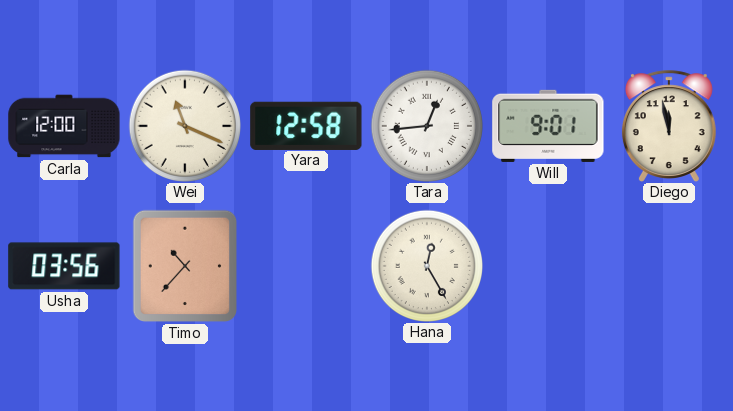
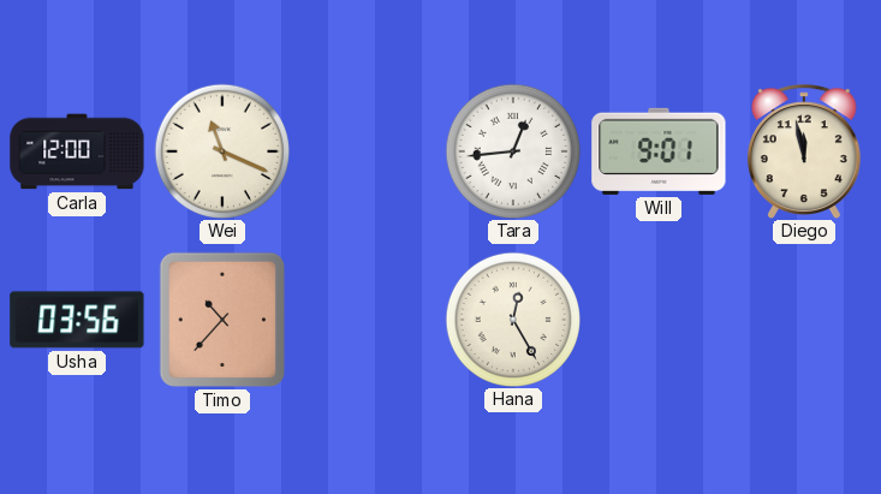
Yara: 12:58 -> none (306, 125)
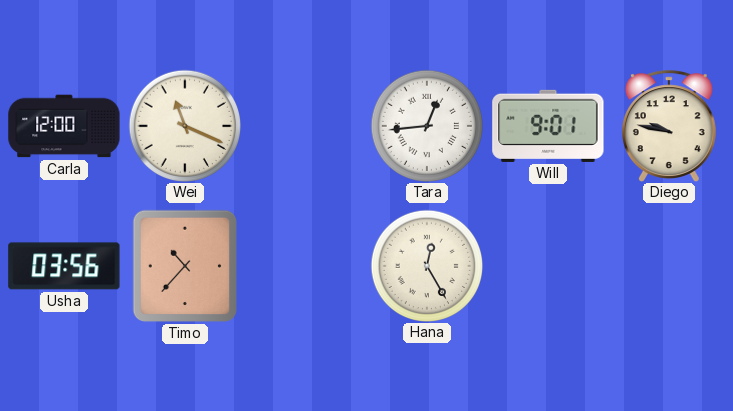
Diego: 11:58 -> 9:47 (669, 126)
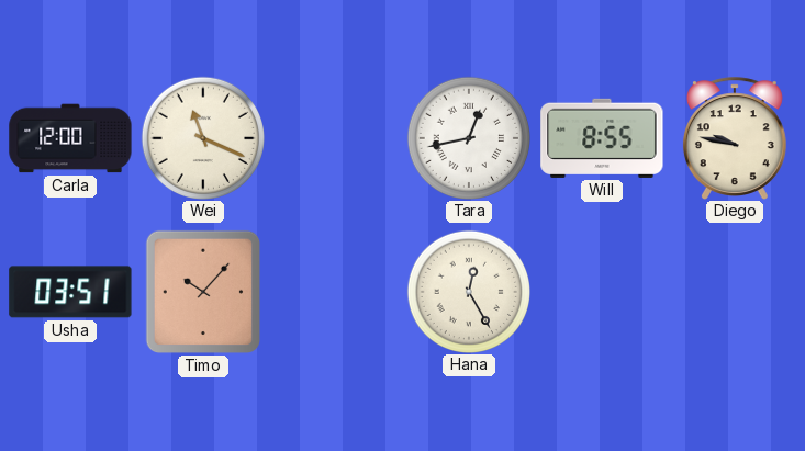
Tara: 12:44 -> 12:43 (468, 137)
Will: 9:01 -> 8:55 (602, 138)
Usha: 03:56 -> 03:51 (70, 292)
Timo: 10:37 -> 10:07 (202, 292)
